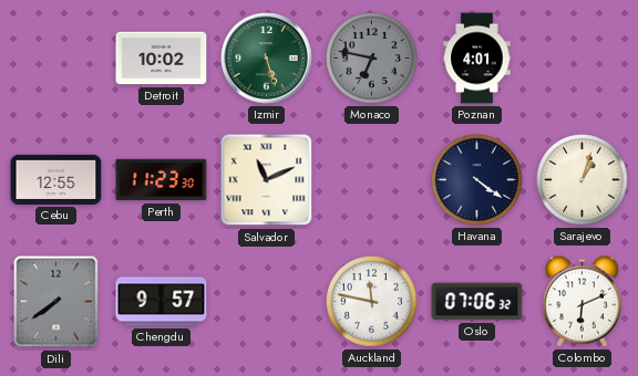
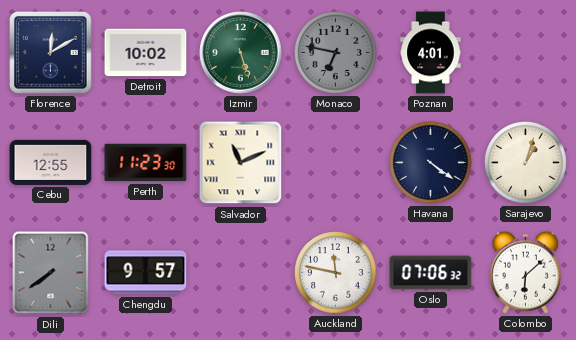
Florence: none -> 12:10 (51, 53)
Colombo: 6:11 -> 6:08 (525, 272)
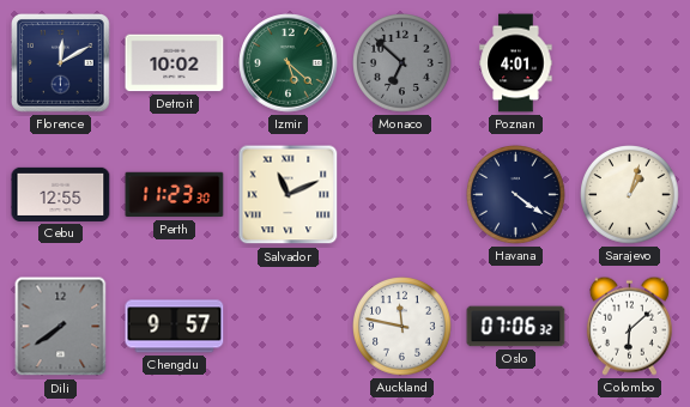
Izmir: 5:27 -> 5:22 (289, 63)
Monaco: 6:47 -> 6:52 (402, 63)
